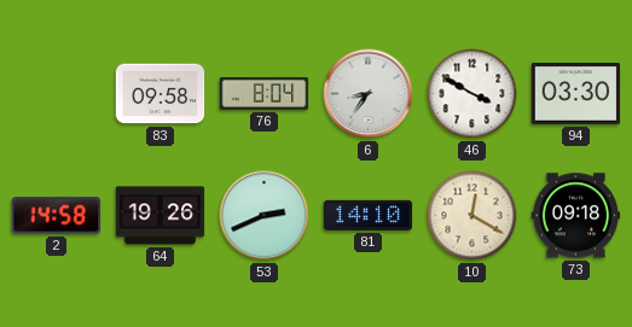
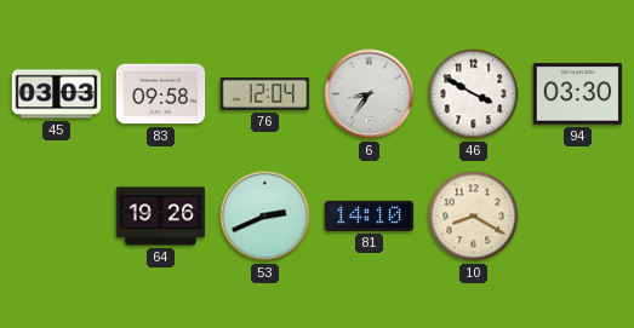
45: none -> 03:03 (57, 94)
76: 8:04 -> 12:04 (265, 93)
2: 14:58 -> none (57, 216)
10: 12:20 -> 8:20 (474, 217)
73: 09:18 -> none (576, 216)
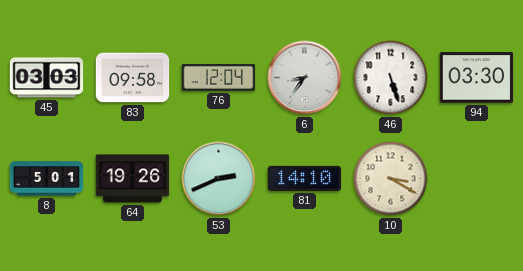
46: 3:50 -> 5:27 (391, 78)
8: none -> 5:01 (47, 179)
10: 8:20 -> 3:20 (391, 179)
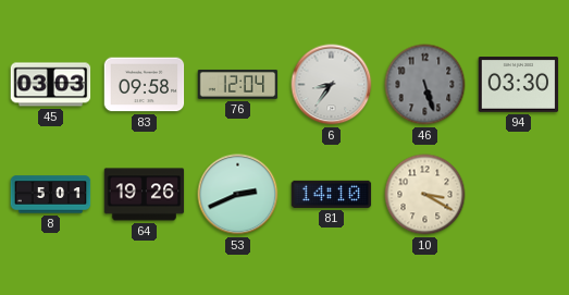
46 dial: white -> grey (425, 85)
